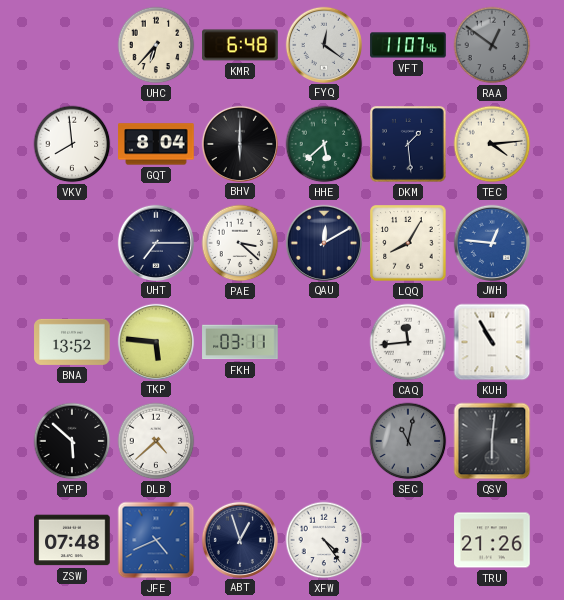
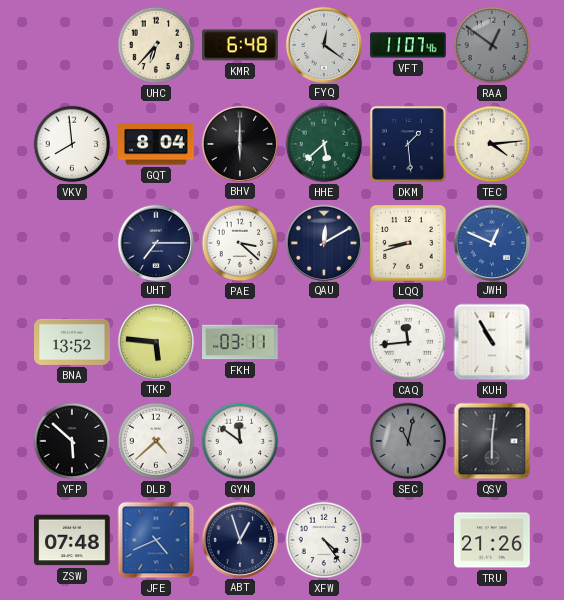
LQQ: 8:05 -> 8:42 (408, 243)
JWH: 12:46 -> 12:49 (491, 242)
GYN: none -> 11:51 (240, 441)
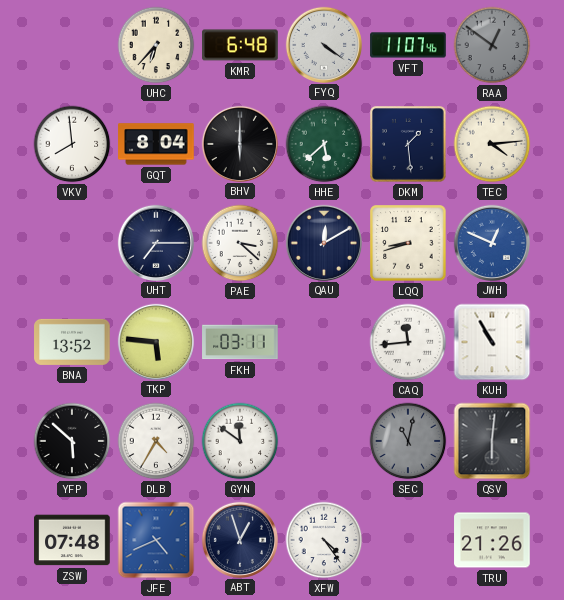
FYQ: 12:21 -> 4:21 (323, 44)
DLB: 4:38 -> 4:35 (156, 441)
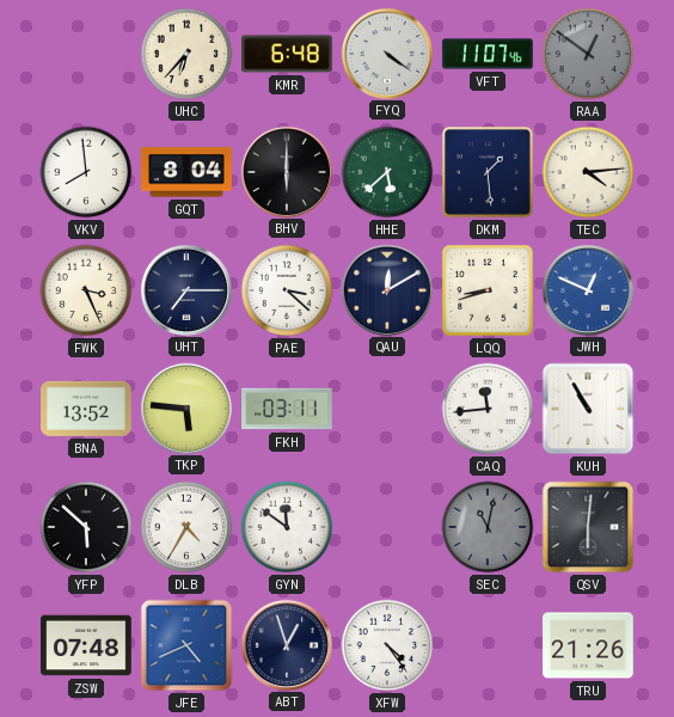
FWK: none -> 3:26 (86, 290)
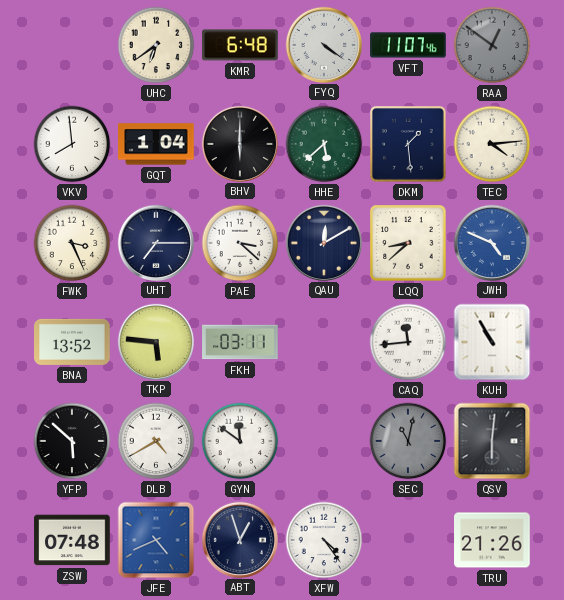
UHC: 6:37 -> 6:39 (156, 45)
GQT: 8:04 -> 1:04 (156, 144)
LQQ: 8:42 -> 8:38 (408, 243)
JWH: 12:49 -> 4:49 (491, 242)
DLB: 4:35 -> 4:40 (156, 441)
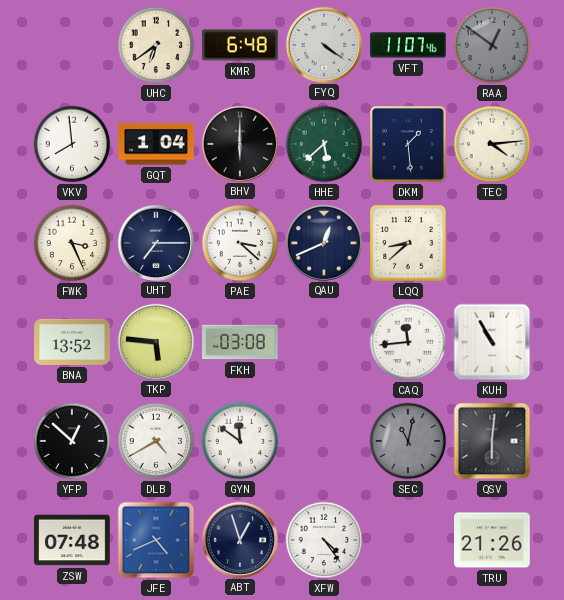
QAU: 12:10 -> 12:41 (323, 242)
JWH: 4:49 -> none (491, 242)
FKH: 03:11 -> 03:08 (240, 342)
YFP: 5:52 -> 12:52 (72, 441)
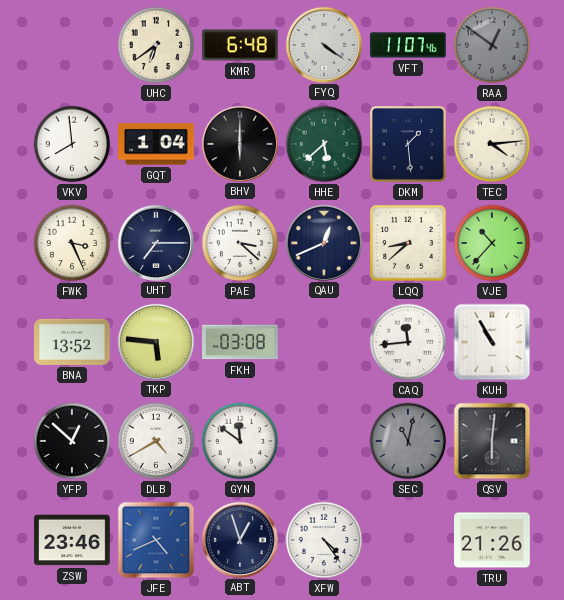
VJE: none -> 10:37 (492, 243)
ZSW: 07:48 -> 23:46 (72, 540)
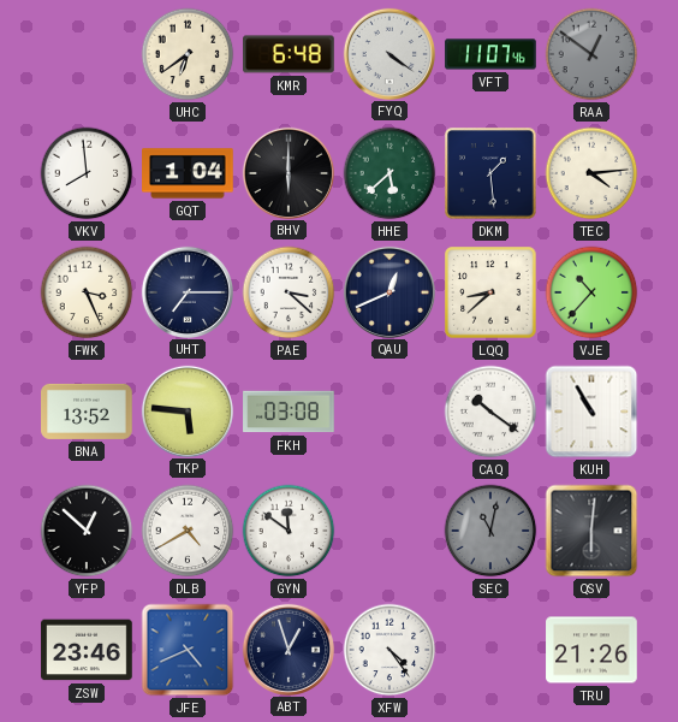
CAQ: 11:44 -> 10:21 (490, 412)
